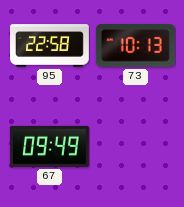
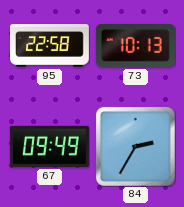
84: none -> 2:35 (135, 146)
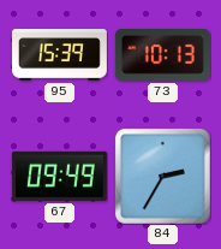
95: 22:58 -> 15:39 (60, 55)
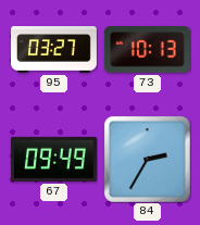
95: 15:39 -> 03:27 (54, 50)
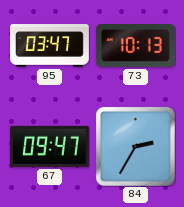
95: 03:27 -> 03:47 (50, 46)
67: 09:49 -> 09:47 (49, 146)
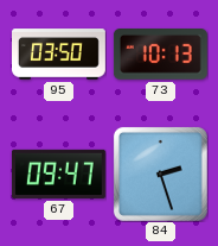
95: 03:47 -> 03:50 (59, 55)
84: 2:35 -> 2:27 (160, 174)
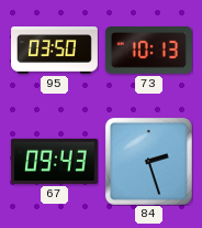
67: 09:47 -> 09:43 (54, 161)
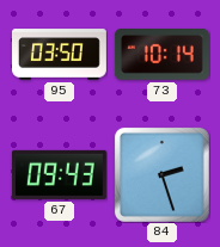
73: 10:13 -> 10:14 (161, 55)
